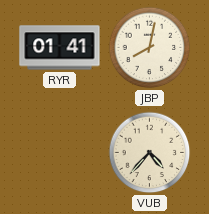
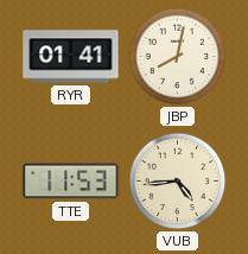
TTE: none -> 11:53 (71, 182)
VUB: 4:37 -> 4:44 (178, 182)
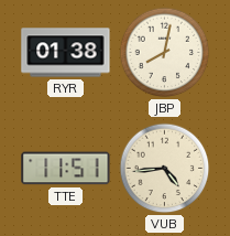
RYR: 01:41 -> 01:38 (66, 53)
TTE: 11:53 -> 11:51 (66, 169)
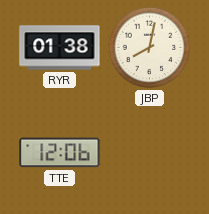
TTE: 11:51 -> 12:06 (60, 153)
VUB: 4:44 -> none (165, 169)
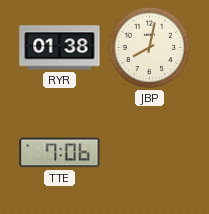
TTE: 12:06 -> 7:06 (60, 153)
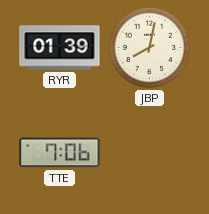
RYR: 01:38 -> 01:39 (60, 48)
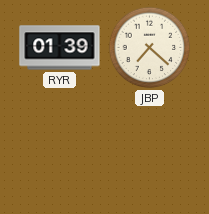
JBP: 8:02 -> 7:22 (150, 48)
TTE: 7:06 -> none (60, 153)
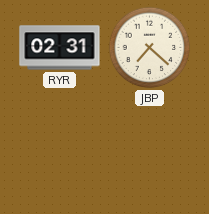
RYR: 01:39 -> 02:31 (60, 48)
